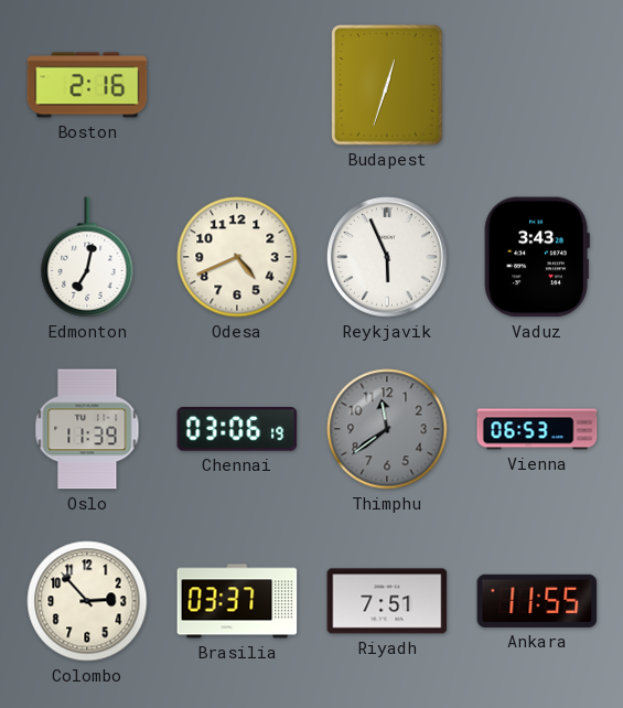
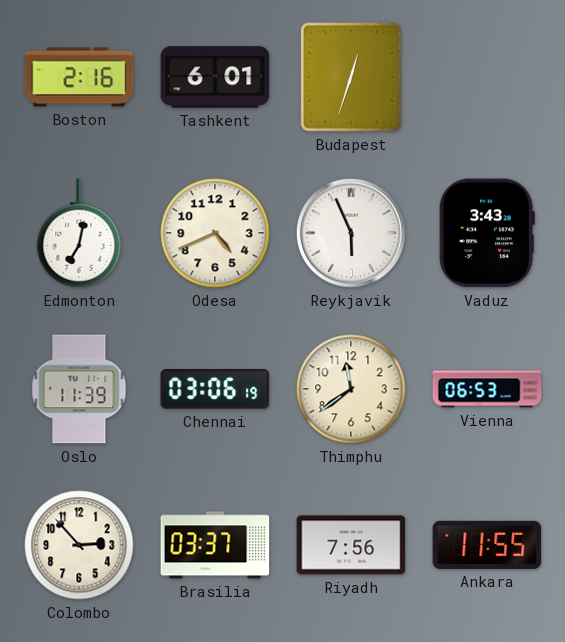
Tashkent: none -> 6:01 (215, 77)
Thimphu dial: grey -> cream (351, 389)
Riyadh: 7:51 -> 7:56 (351, 545)
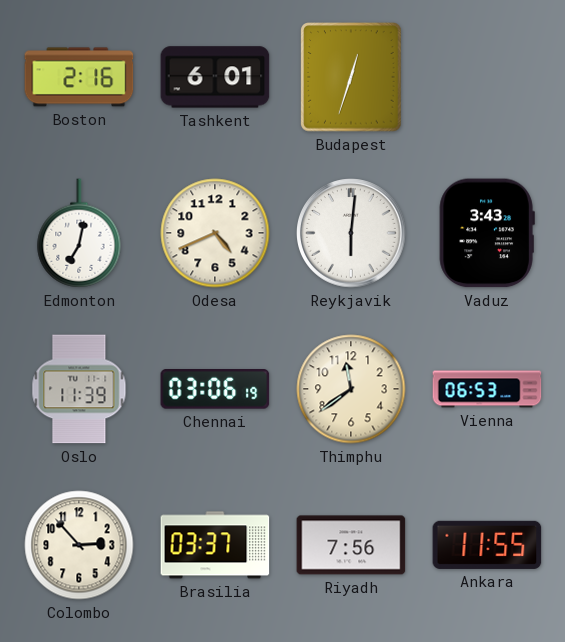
Reykjavik: 5:56 -> 6:01 (351, 233)
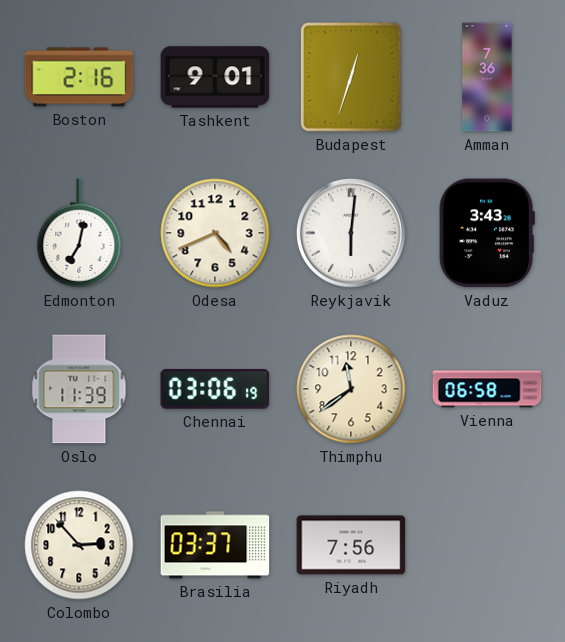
Tashkent: 6:01 -> 9:01 (215, 77)
Amman: none -> 7:36 (487, 77)
Vienna: 06:53 -> 06:58 (487, 389)
Ankara: 11:55 -> none (487, 545)
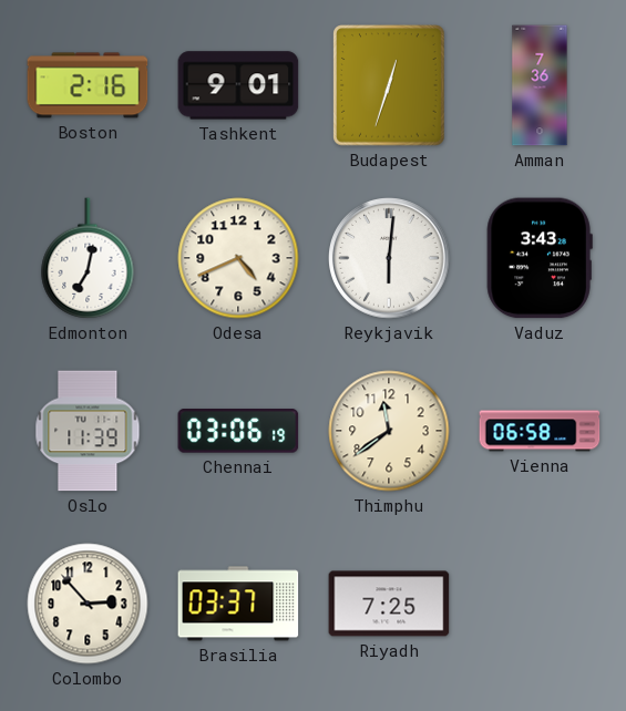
Riyadh: 7:56 -> 7:25 (389, 604)
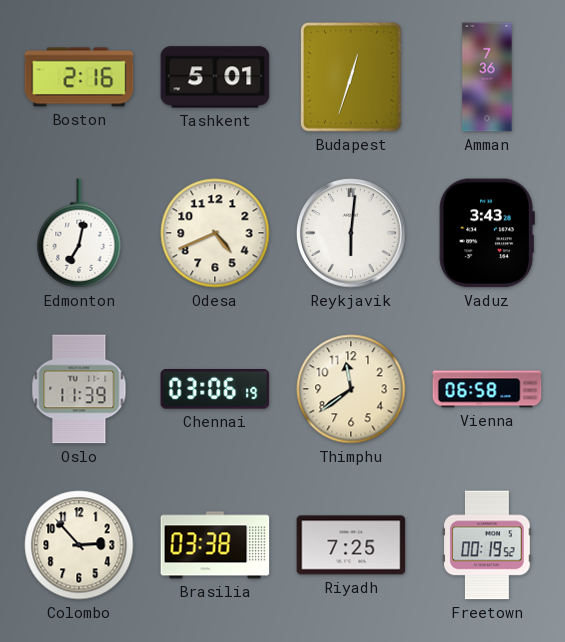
Tashkent: 9:01 -> 5:01 (215, 77)
Brasilia: 03:37 -> 03:38 (215, 545)
Freetown: none -> 00:19 (487, 545)
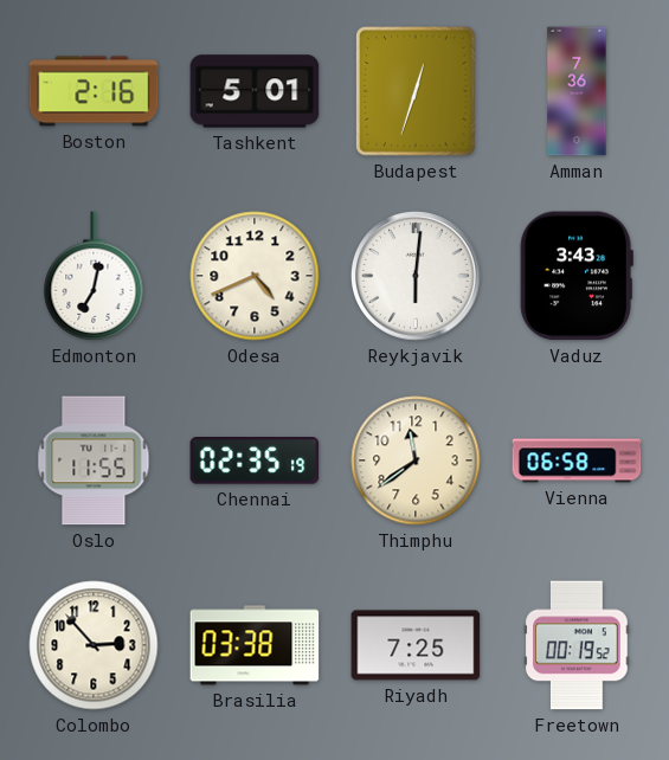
Oslo: 11:39 -> 11:55 (94, 460)
Chennai: 03:06 -> 02:35 (255, 462)
